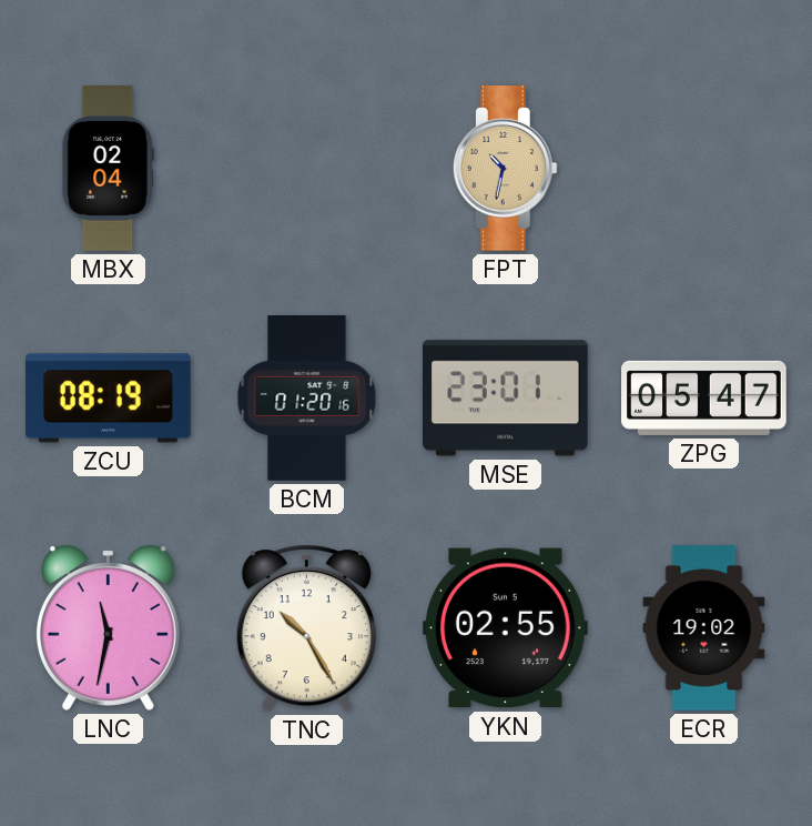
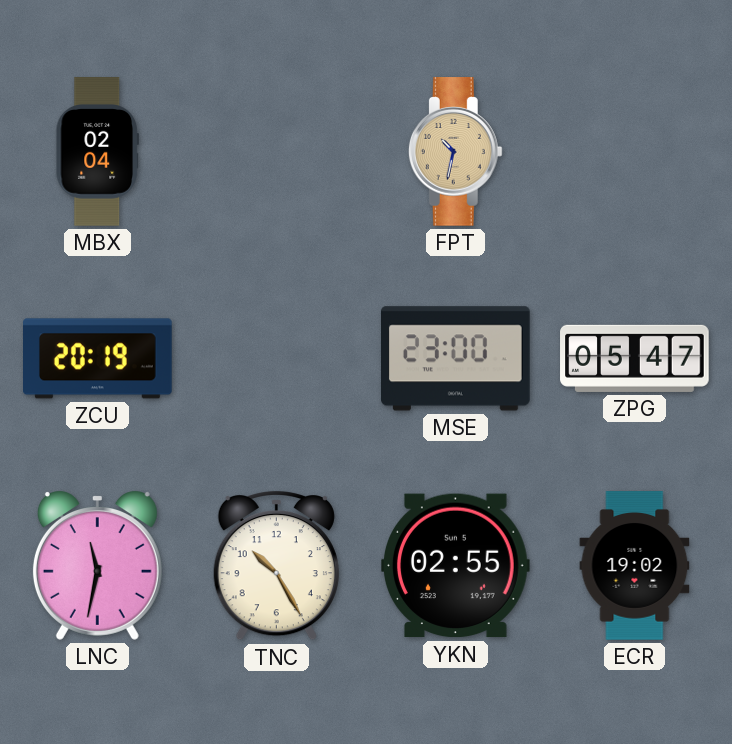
ZCU: 08:19 -> 20:19 (98, 359)
BCM: 01:20 -> none (307, 399)
MSE: 23:01 -> 23:00 (456, 359)
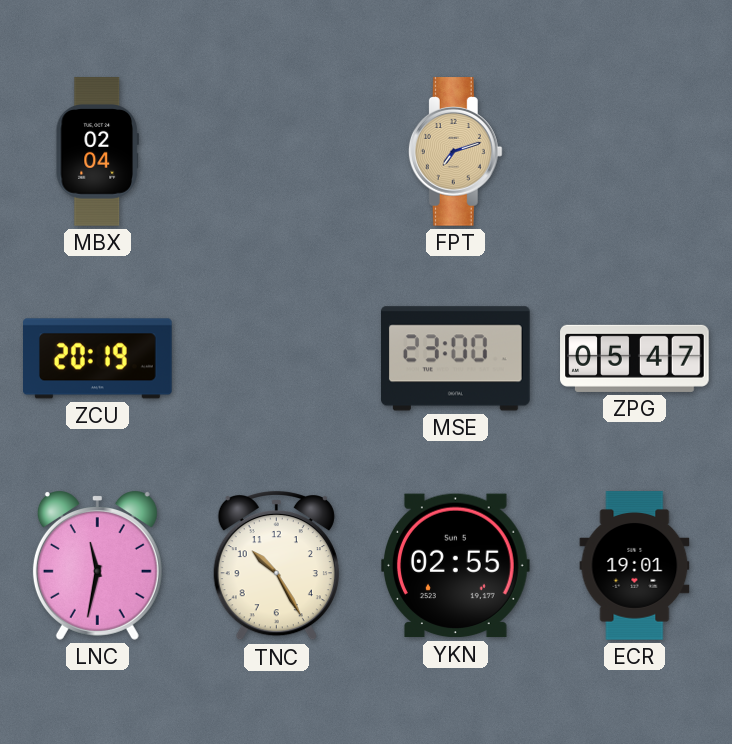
FPT: 10:32 -> 7:12 (455, 152)
ECR: 19:02 -> 19:01 (635, 566)
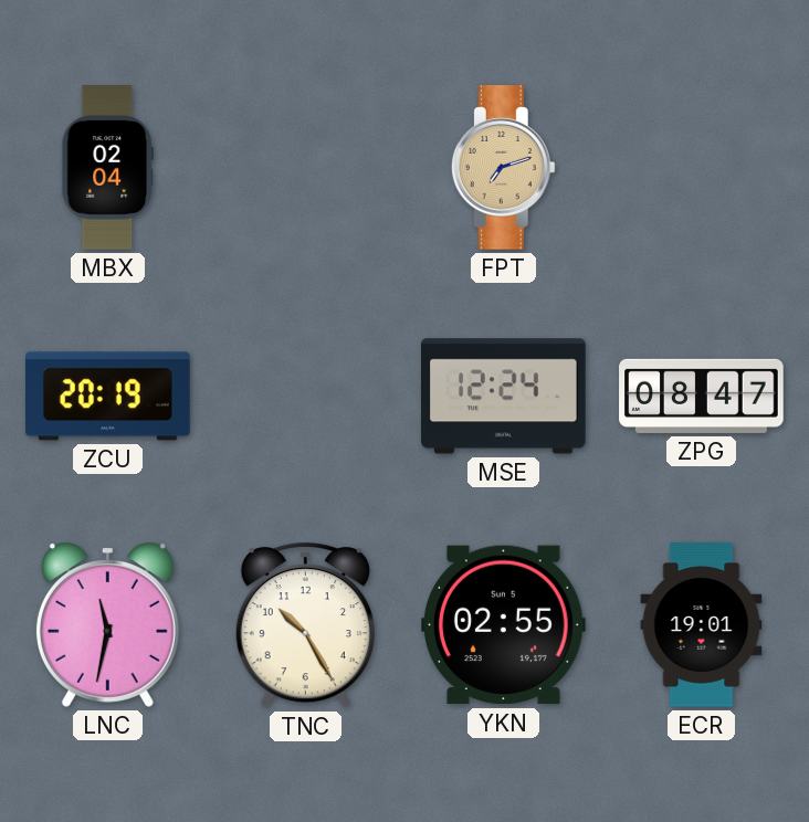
MSE: 23:00 -> 12:24 (504, 397)
ZPG: 05:47 -> 08:47 (702, 396)
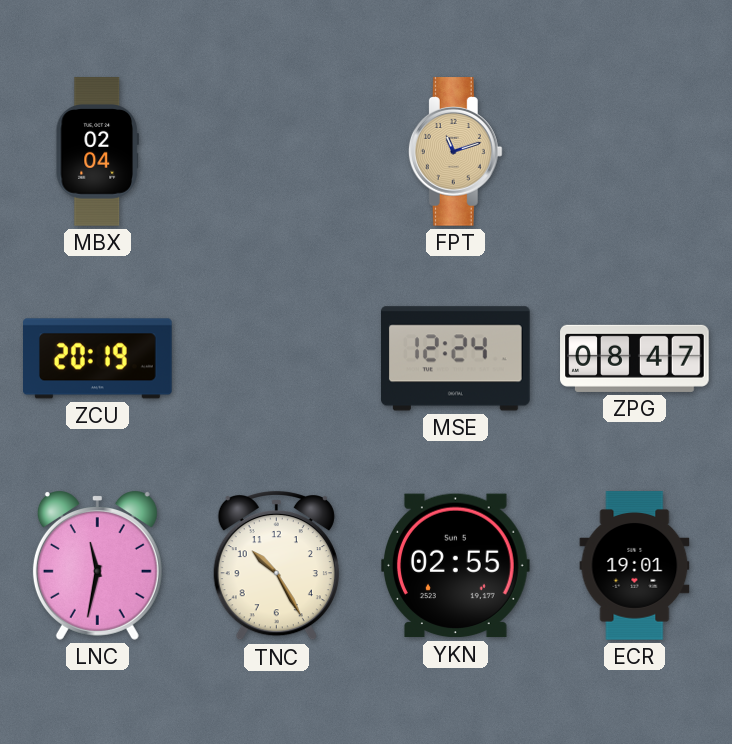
FPT: 7:12 -> 11:12 (455, 152)
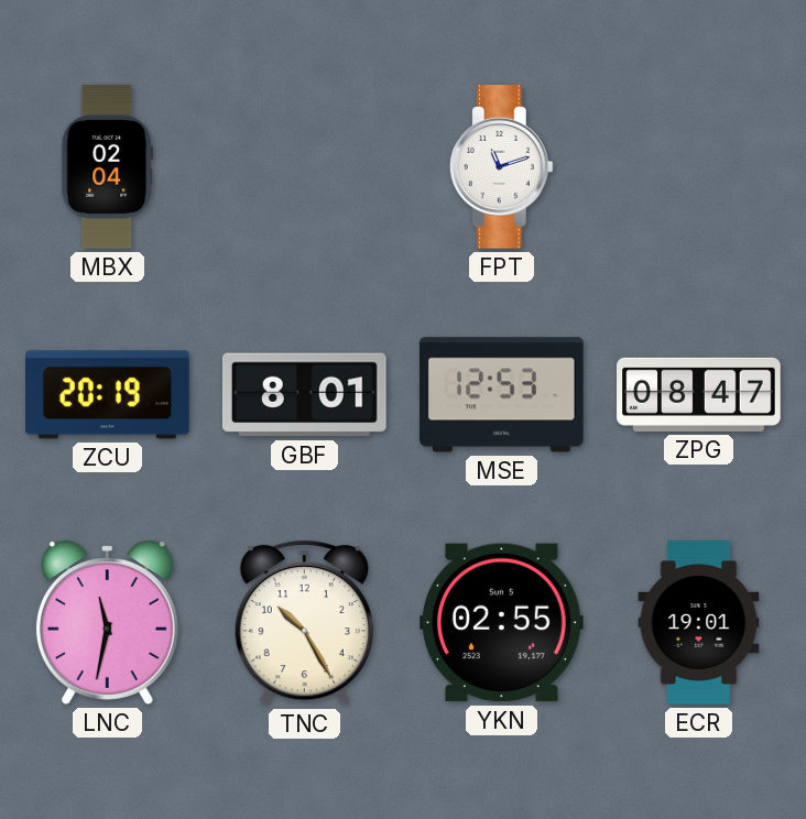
FPT dial: champagne -> white (501, 167)
GBF: none -> 8:01 (304, 395)
MSE: 12:24 -> 12:53 (502, 395)
